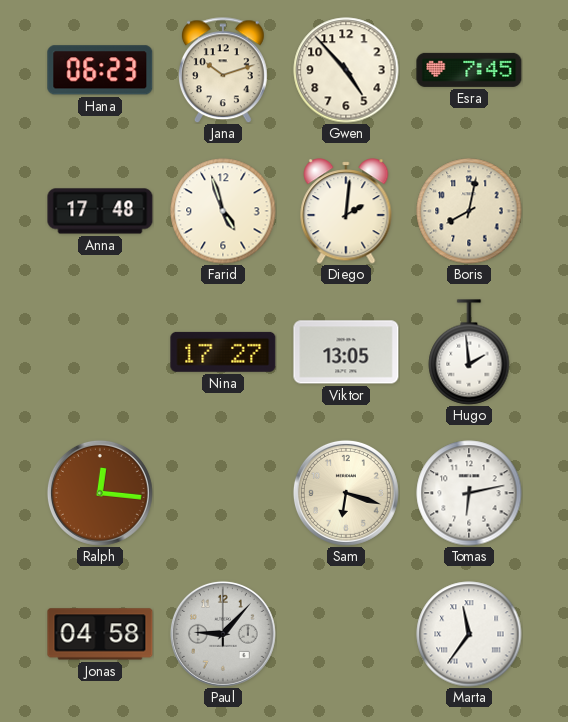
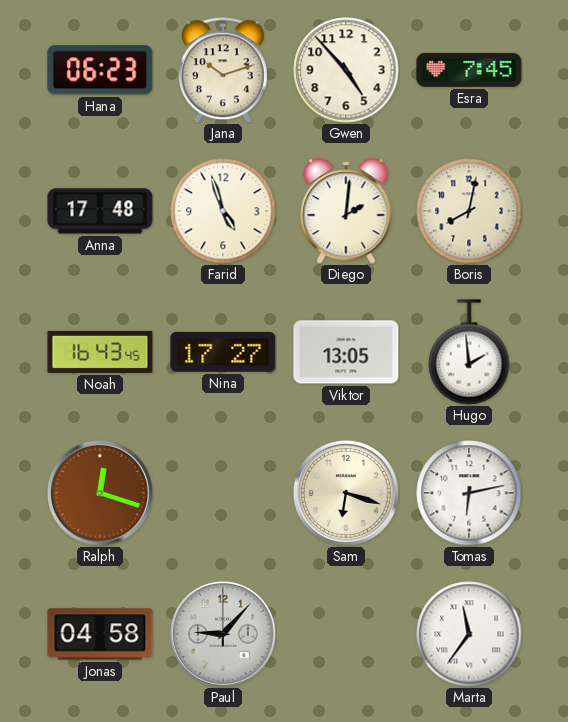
Noah: none -> 16:43 (100, 352)
Ralph: 12:16 -> 12:18 (100, 493)
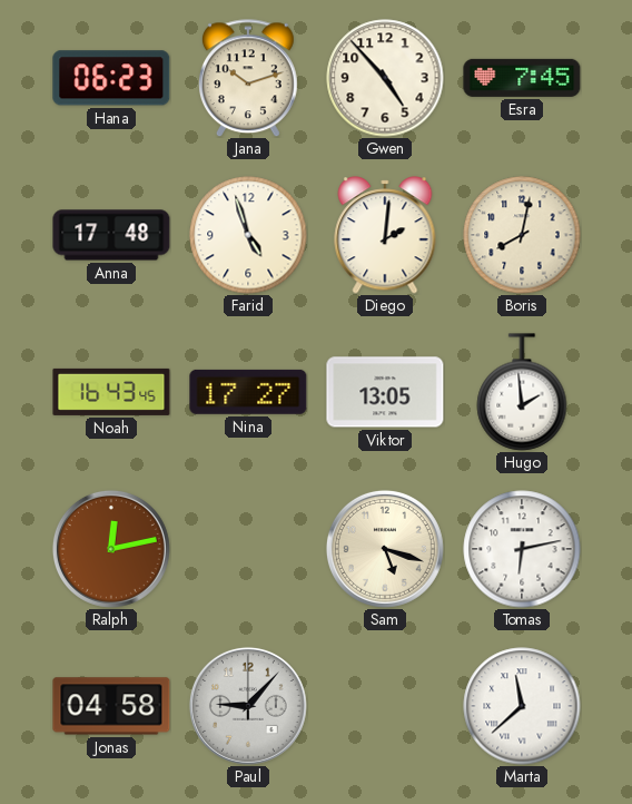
Ralph: 12:18 -> 12:13 (111, 549)
Sam: 6:18 -> 5:18 (385, 549)
Marta: 11:36 -> 11:38 (522, 706)
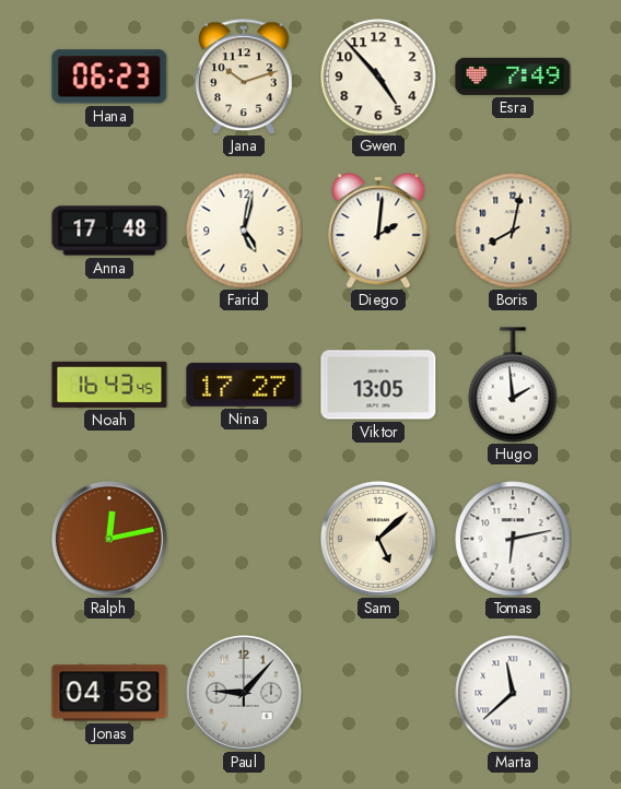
Esra: 7:45 -> 7:49 (513, 76)
Farid: 4:57 -> 5:02 (244, 231)
Sam: 5:18 -> 5:08 (378, 539)
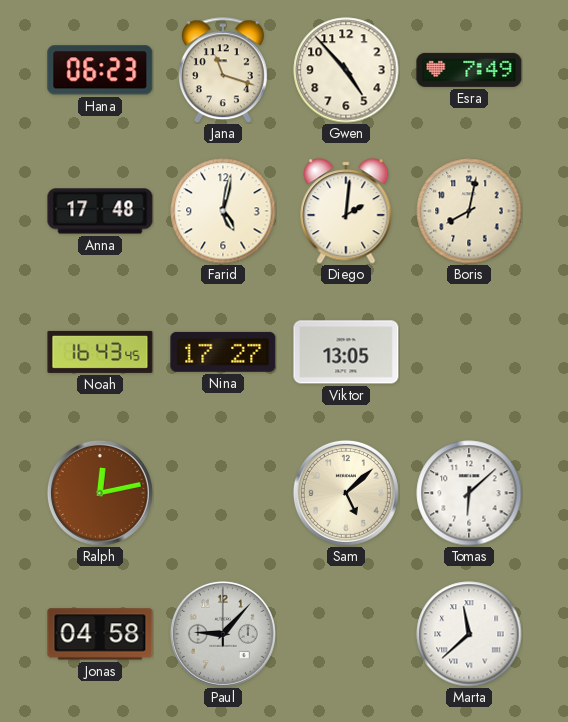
Jana: 10:12 -> 11:18 (223, 70)
Hugo: 1:59 -> none (513, 385)
Tomas: 6:13 -> 6:08 (469, 493)
